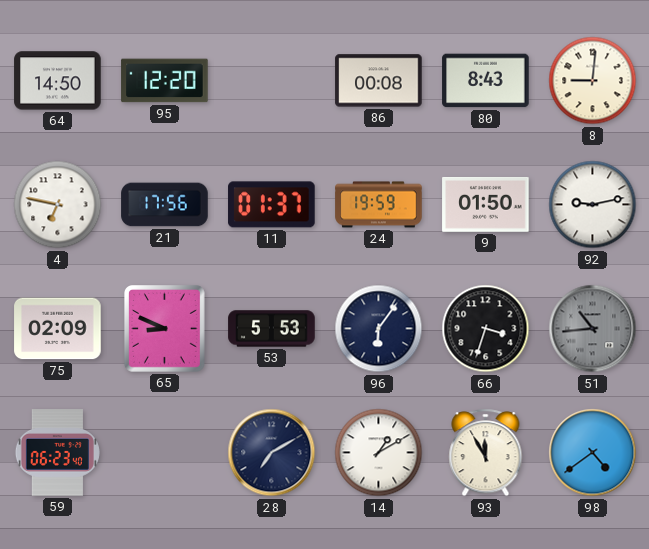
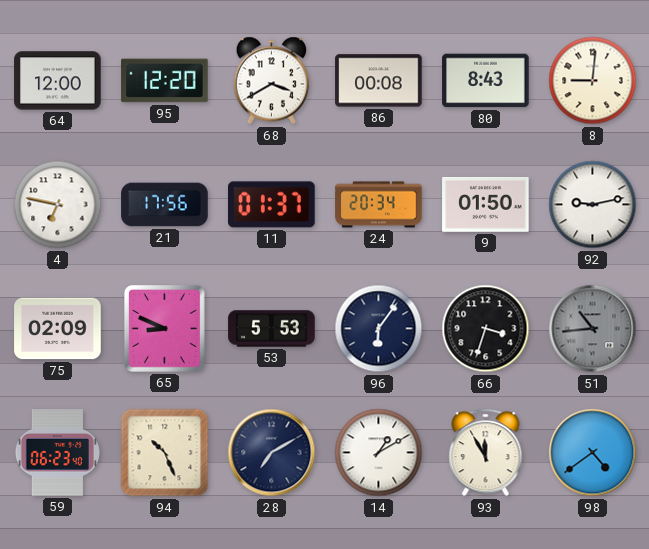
64: 14:50 -> 12:00 (58, 81)
68: none -> 3:40 (272, 81)
24: 19:59 -> 20:34 (379, 205)
94: none -> 10:26 (165, 453)
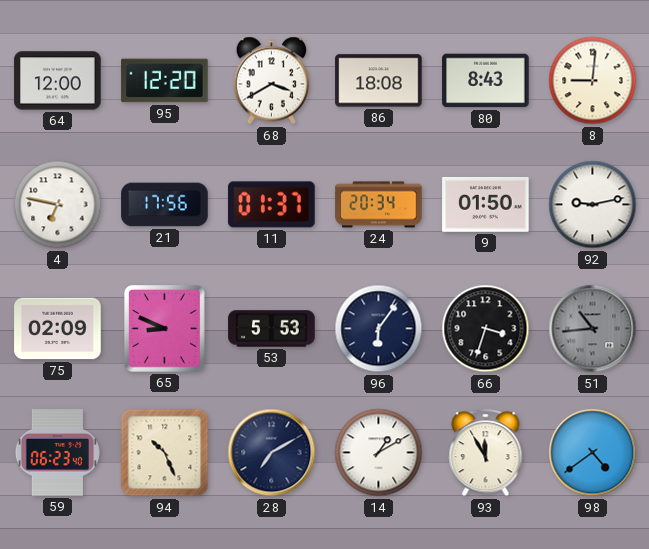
86: 00:08 -> 18:08 (379, 81)
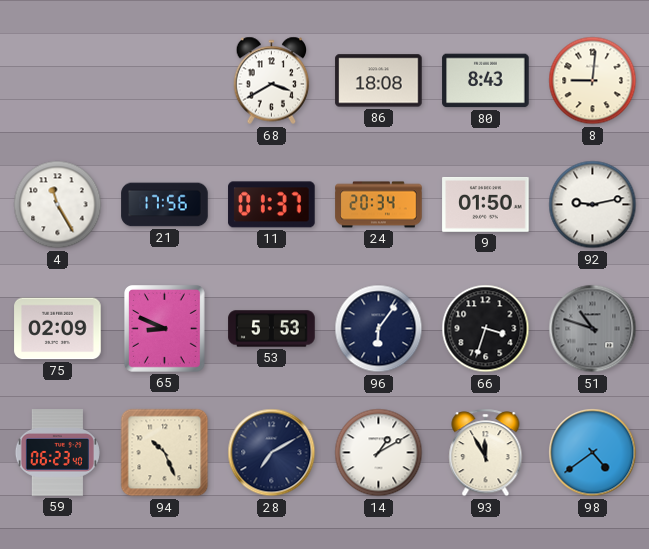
64: 12:00 -> none (58, 81)
95: 12:20 -> none (165, 81)
4: 6:47 -> 11:25 (58, 205)
51: 10:44 -> 10:48 (593, 329)
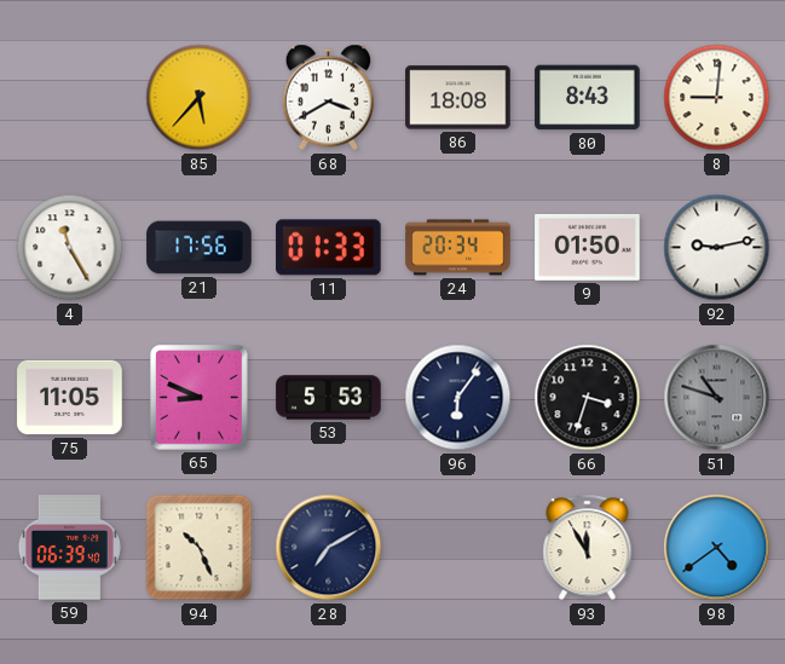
85: none -> 5:37 (200, 98)
11: 01:37 -> 01:33 (329, 248)
75: 02:09 -> 11:05 (70, 398)
59: 06:23 -> 06:39 (69, 548)
14: 1:10 -> none (379, 453)
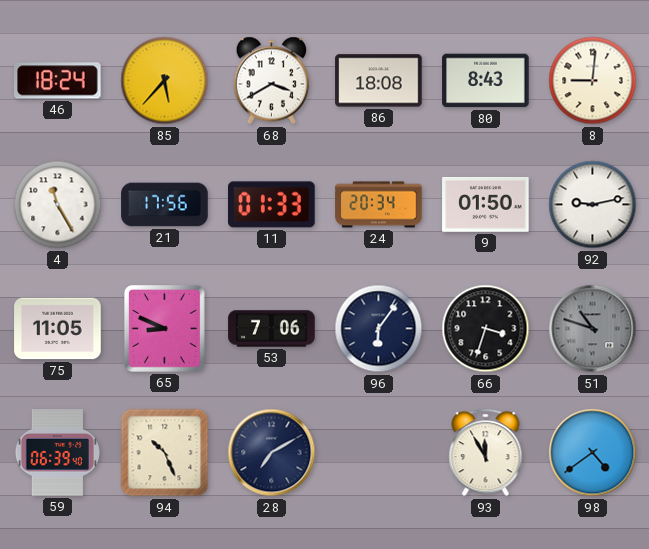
46: none -> 18:24 (58, 81)
53: 5:53 -> 7:06 (272, 329)
